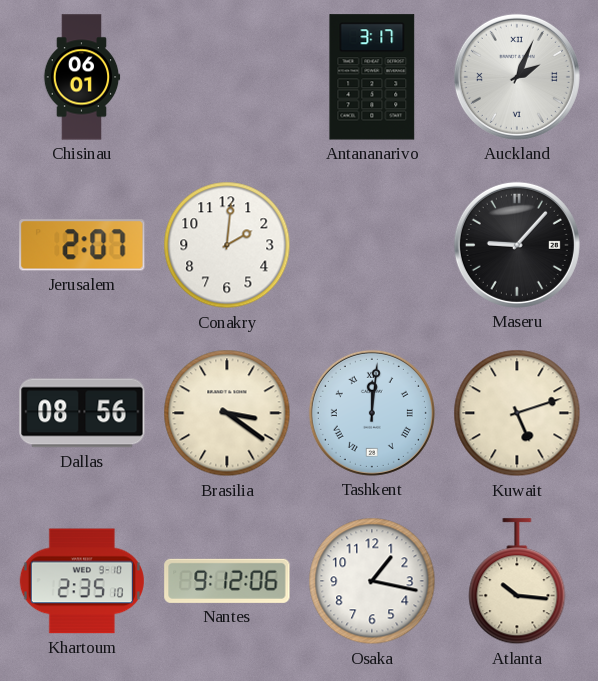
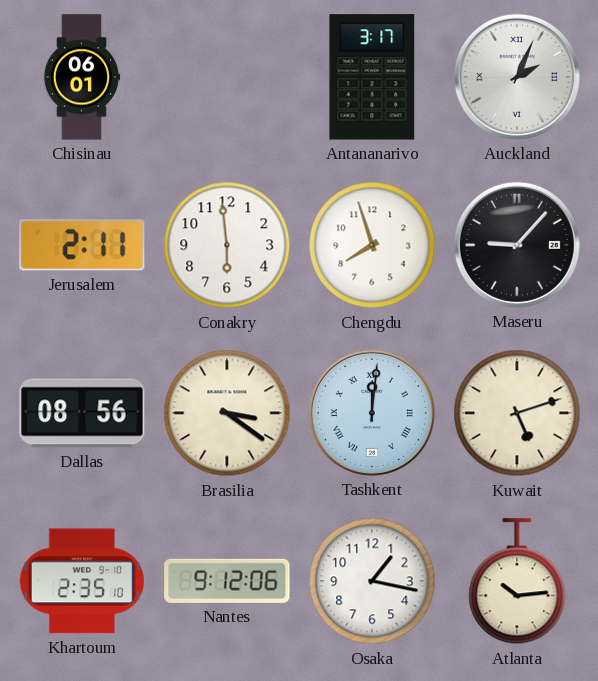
Jerusalem: 2:07 -> 2:11 (82, 245)
Conakry: 2:01 -> 5:59 (227, 245)
Chengdu: none -> 7:57 (372, 245)
Atlanta: 10:16 -> 10:14 (517, 582)
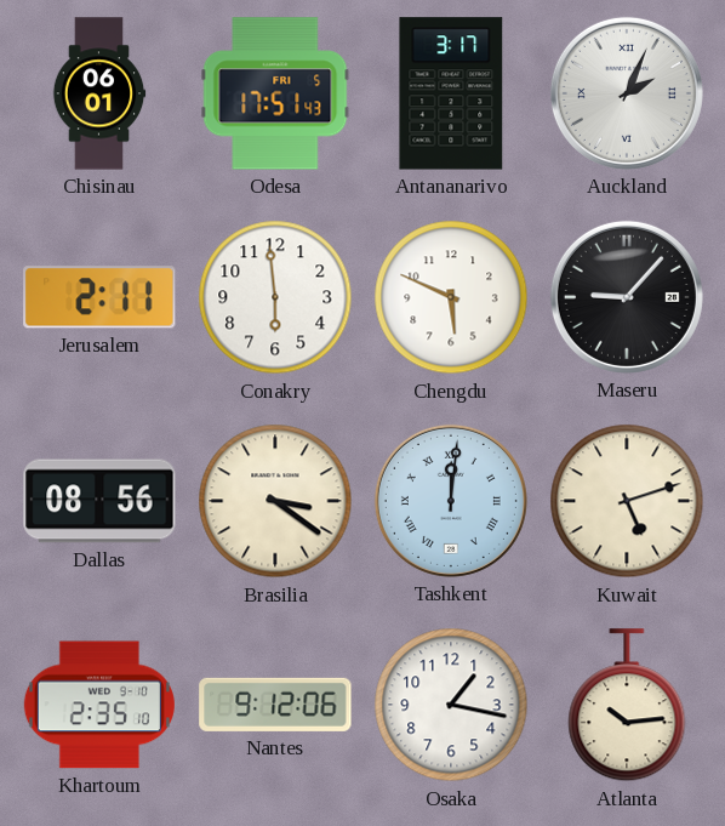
Odesa: none -> 17:51 (275, 93)
Chengdu: 7:57 -> 5:49 (451, 297)
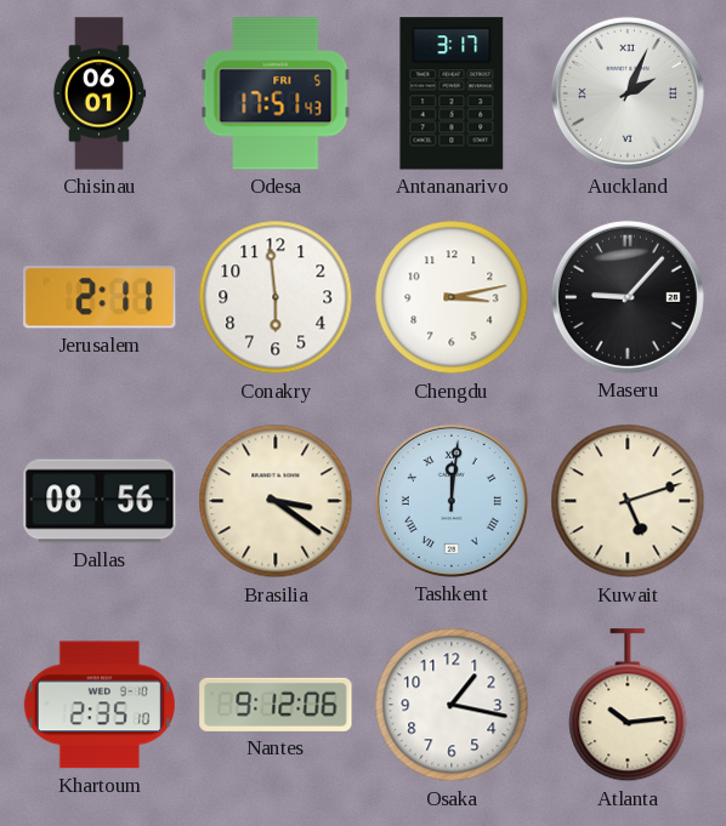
Chengdu: 5:49 -> 3:13 (452, 297)
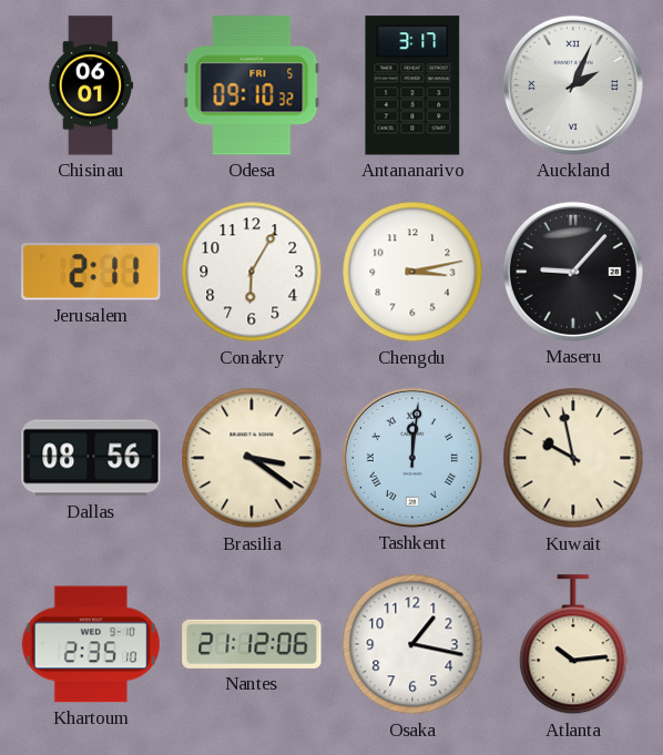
Odesa: 17:51 -> 09:10 (252, 85)
Conakry: 5:59 -> 6:05 (252, 272)
Kuwait: 5:12 -> 9:58 (573, 458)
Nantes: 9:12 -> 21:12 (252, 644)
